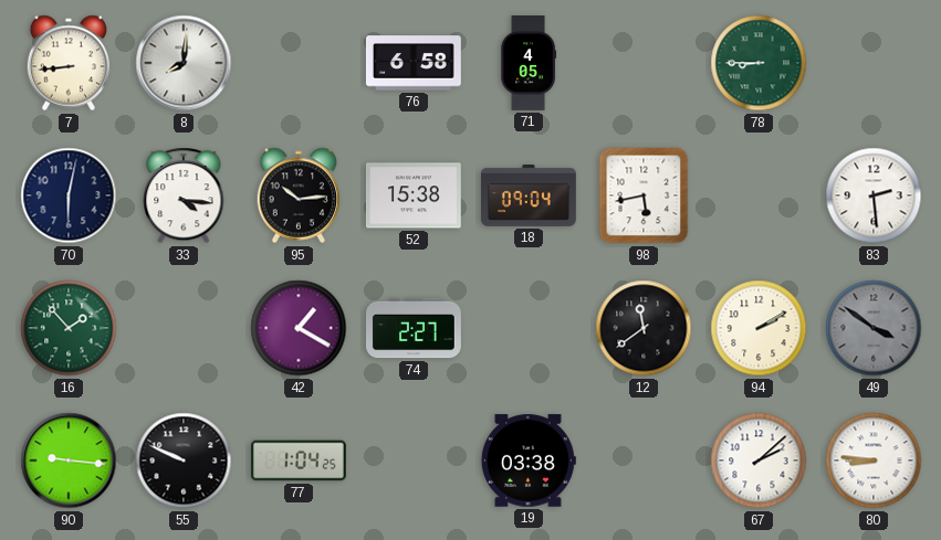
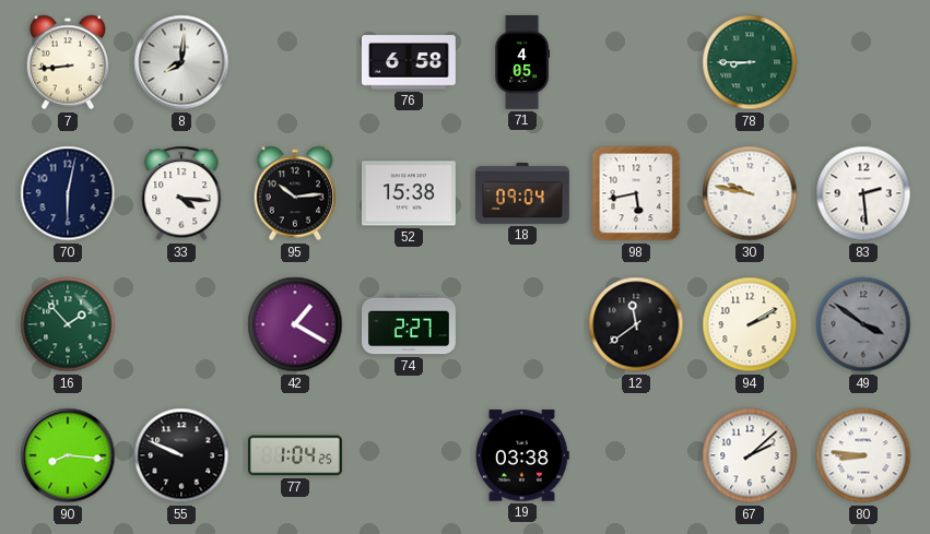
30: none -> 9:47 (750, 193)
90: 9:16 -> 8:16 (68, 455)
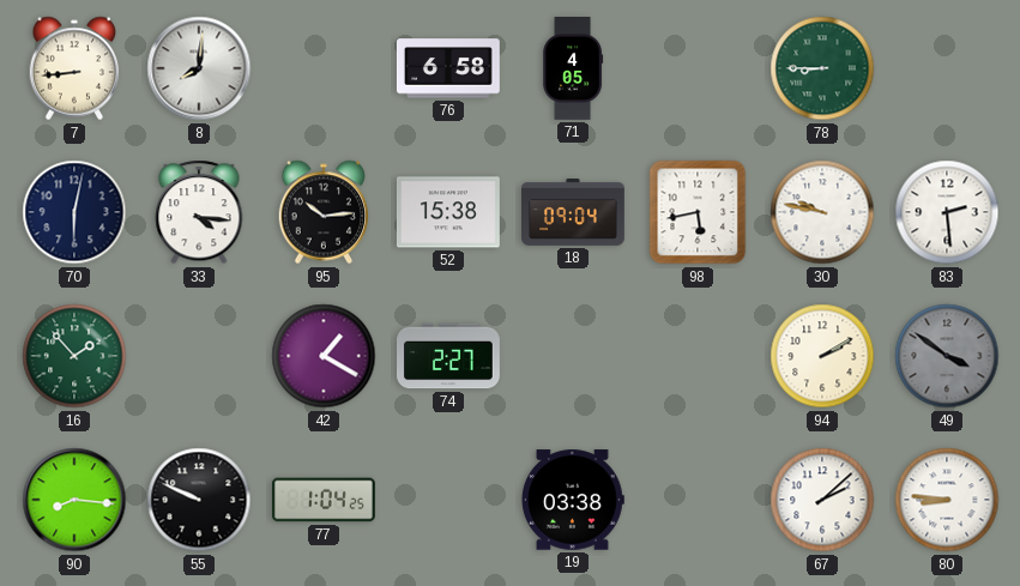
12: 11:39 -> none (636, 324)
